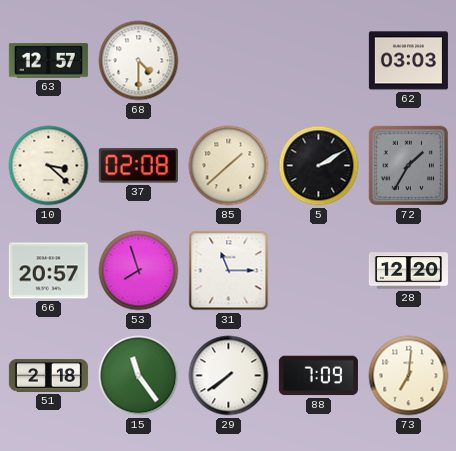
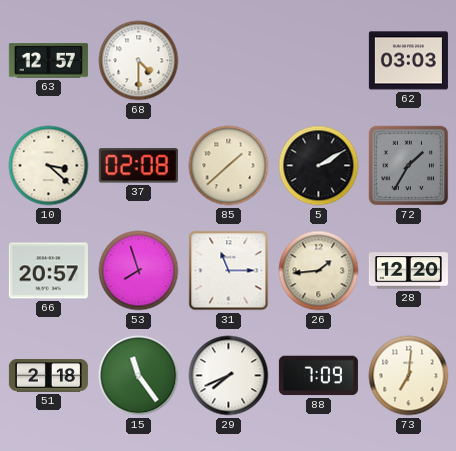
26: none -> 1:44 (319, 271)
29: 7:39 -> 7:41 (229, 376)
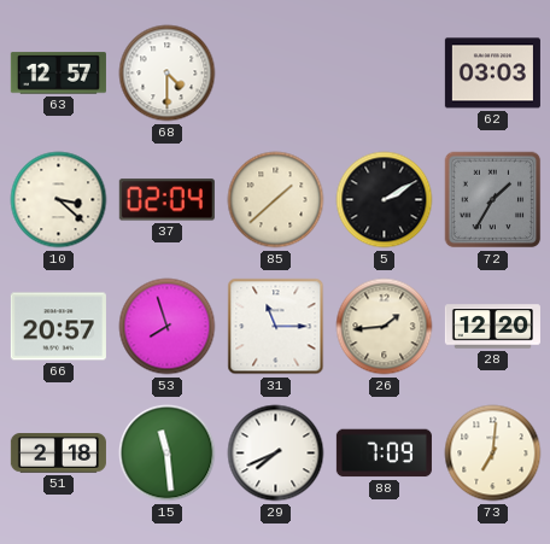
37: 02:08 -> 02:04 (166, 200)
15: 11:24 -> 11:29 (168, 454)
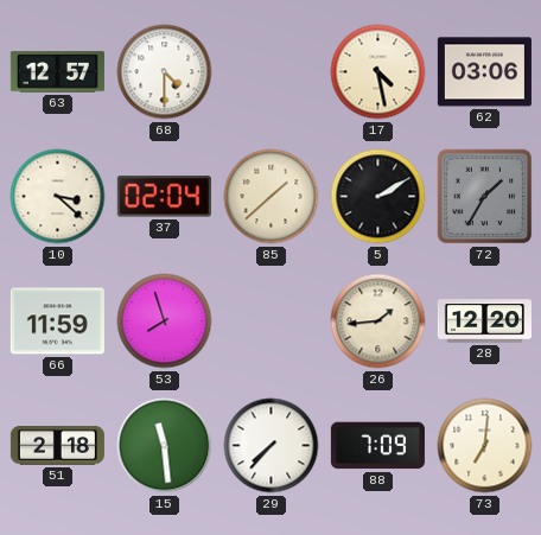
17: none -> 4:28 (378, 72)
62: 03:03 -> 03:06 (484, 72)
66: 20:57 -> 11:59 (57, 321)
31: 11:15 -> none (276, 327)
29: 7:41 -> 7:37 (272, 446)
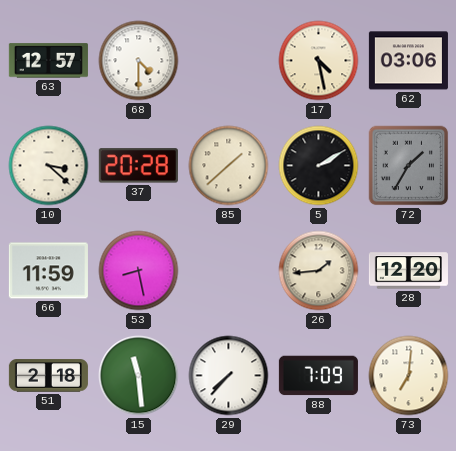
37: 02:04 -> 20:28 (138, 166)
53: 7:57 -> 8:28 (139, 271)
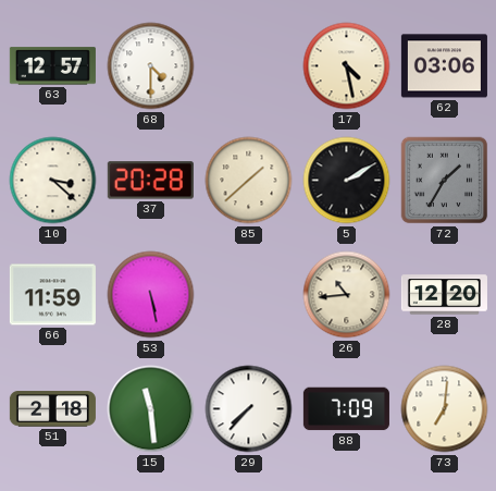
53: 8:28 -> 5:28 (151, 295)
26: 1:44 -> 10:44 (347, 295)
